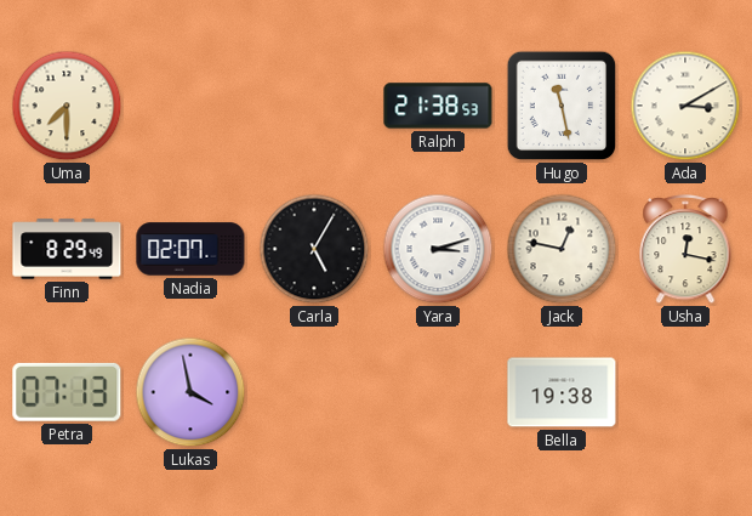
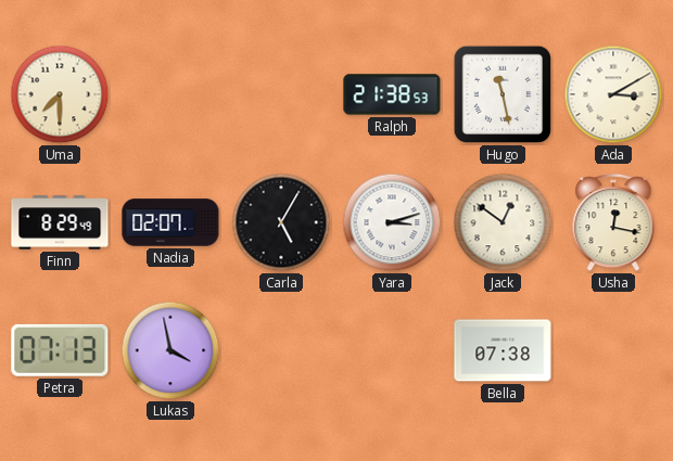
Jack: 12:47 -> 12:51 (503, 222)
Bella: 19:38 -> 07:38 (503, 350)
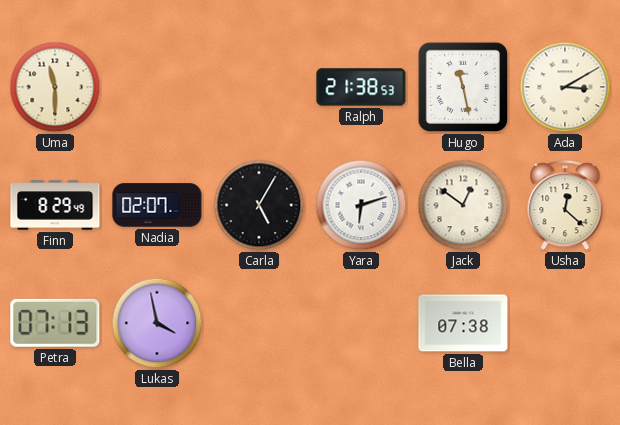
Uma: 7:30 -> 11:30 (55, 87)
Yara: 3:12 -> 6:12 (361, 205)
Usha: 12:17 -> 12:22 (565, 206)
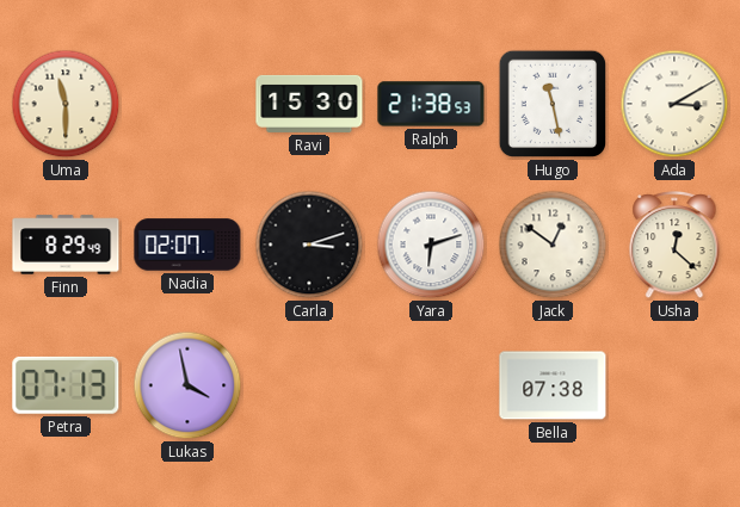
Ravi: none -> 15:30 (309, 104)
Carla: 5:05 -> 3:12 (309, 245)
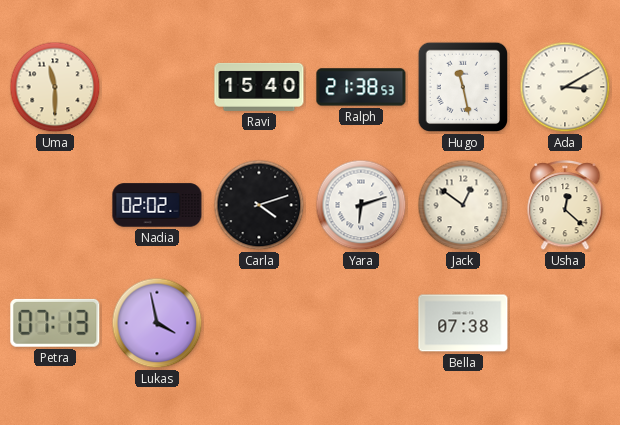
Ravi: 15:30 -> 15:40 (259, 87)
Finn: 8:29 -> none (66, 245)
Nadia: 02:07 -> 02:02 (157, 205)
Carla: 3:12 -> 4:12 (259, 205)
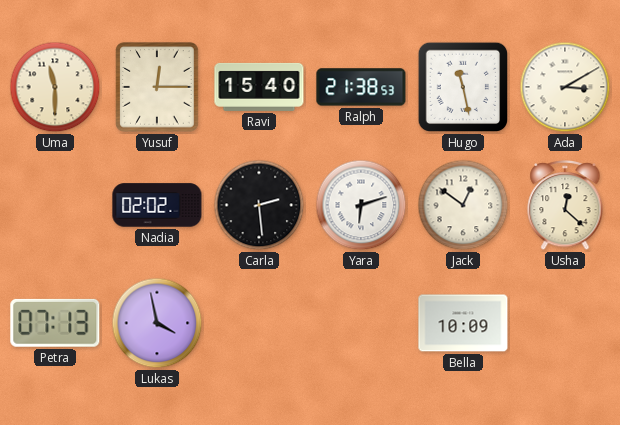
Yusuf: none -> 12:15 (157, 87)
Carla: 4:12 -> 2:29 (259, 205)
Bella: 07:38 -> 10:09 (463, 323)
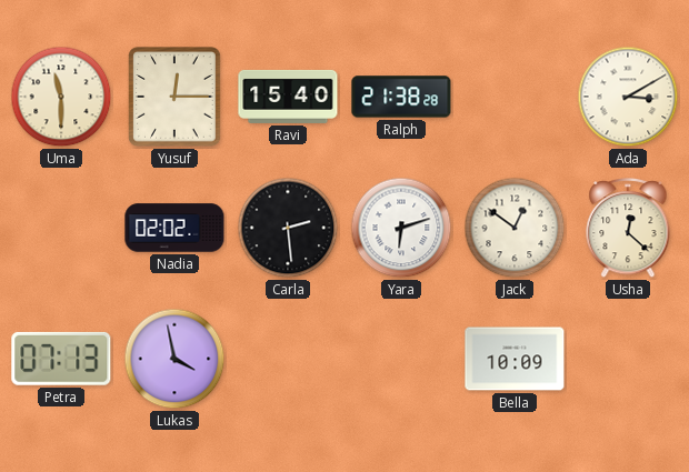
Ralph: 21:38:53 -> 21:38:28 (401, 97)
Hugo: 11:28 -> none (463, 87)
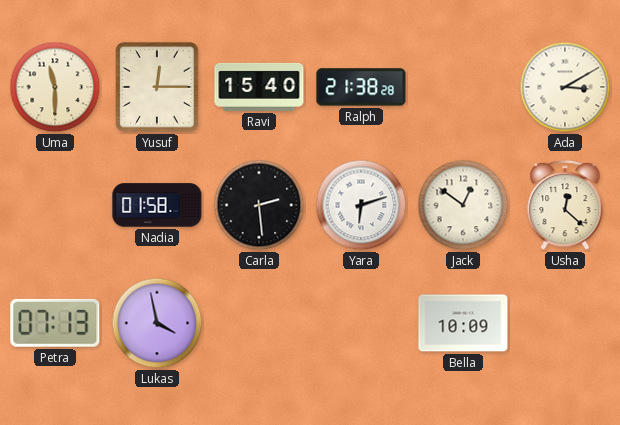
Nadia: 02:02 -> 01:58 (157, 205)
